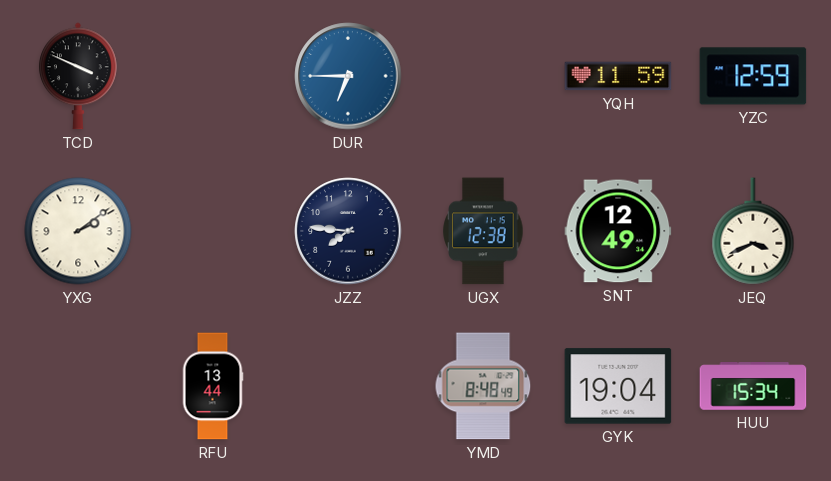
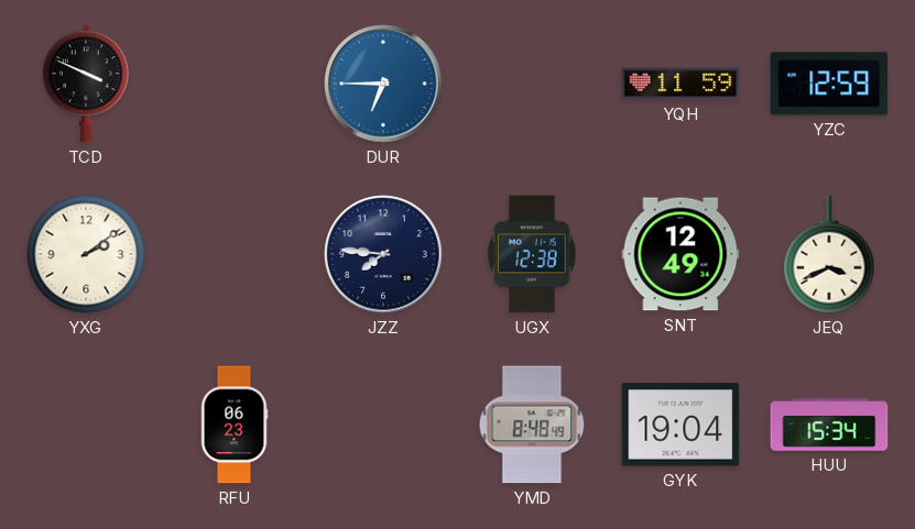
RFU: 13:44 -> 06:23 (235, 425)
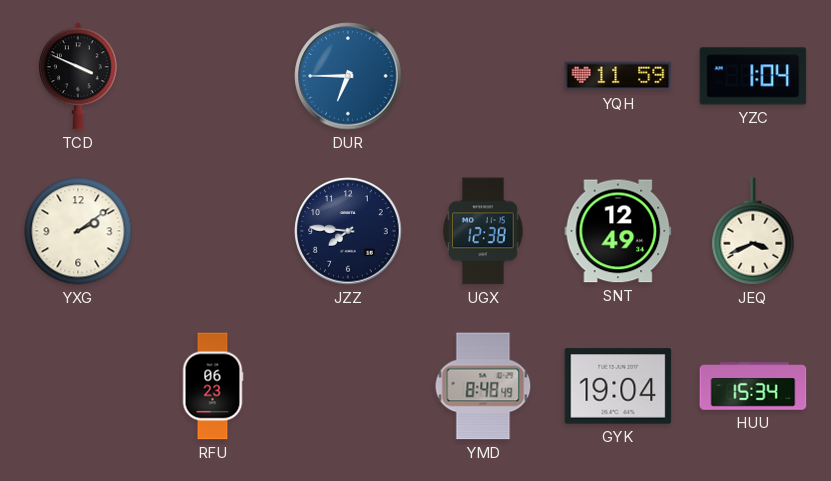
YZC: 12:59 -> 1:04 (753, 76)
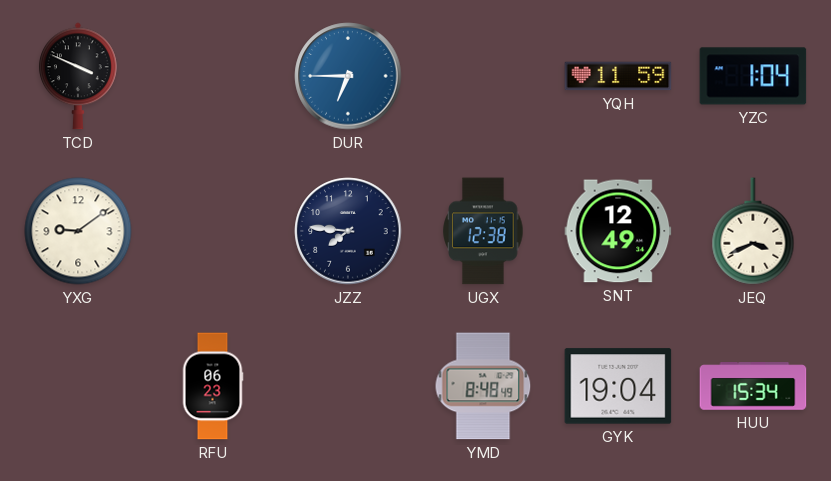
YXG: 2:09 -> 9:09 (78, 231)
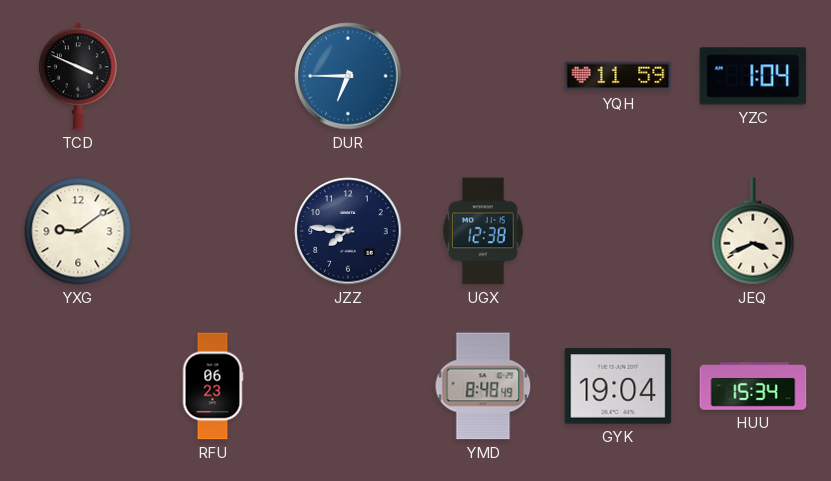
SNT: 12:49 -> none (618, 231)
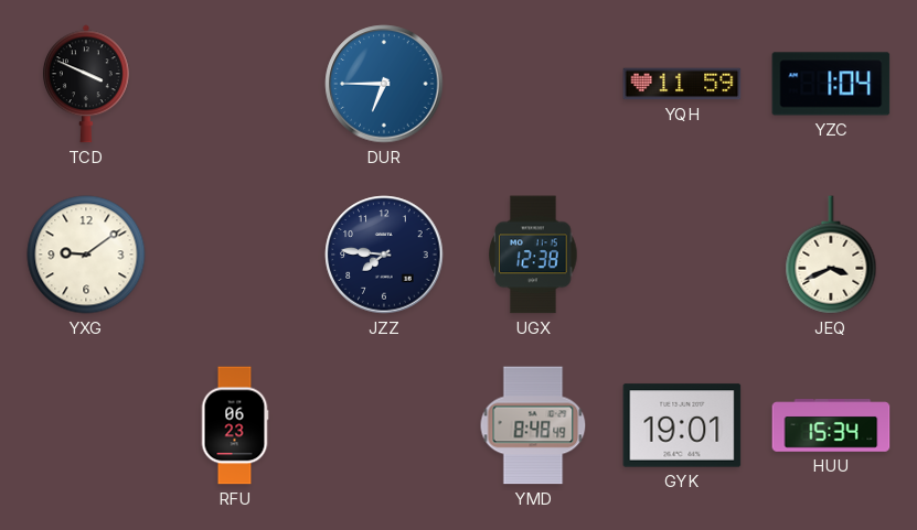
GYK: 19:04 -> 19:01 (682, 425)
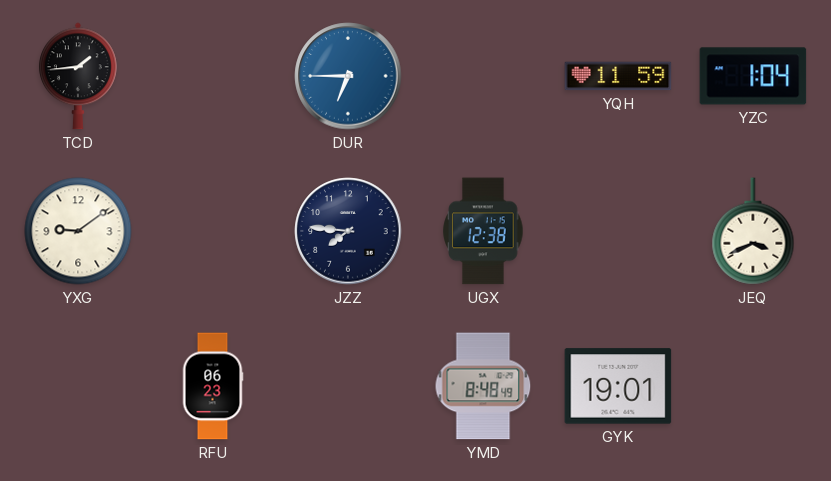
TCD: 3:49 -> 1:44 (78, 76)
HUU: 15:34 -> none (831, 425)
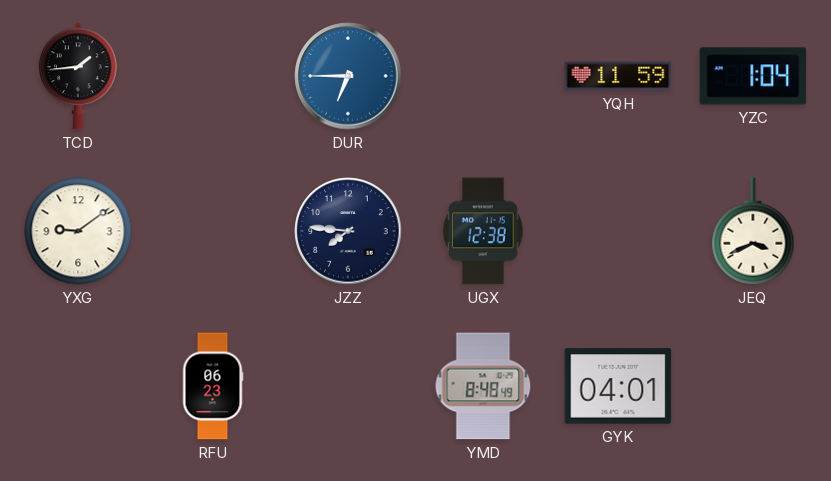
GYK: 19:01 -> 04:01 (618, 386)
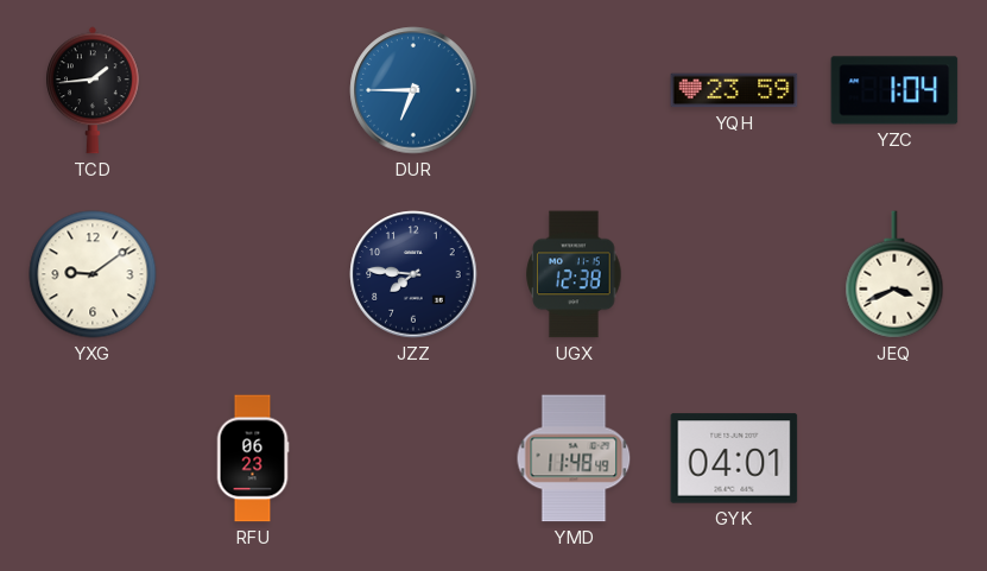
YQH: 11:59 -> 23:59 (734, 90)
YMD: 8:48 -> 11:48 (574, 458)
